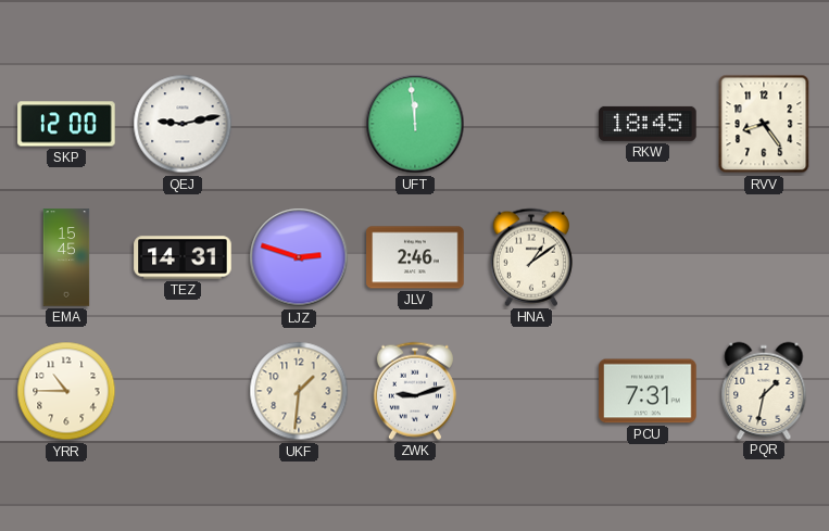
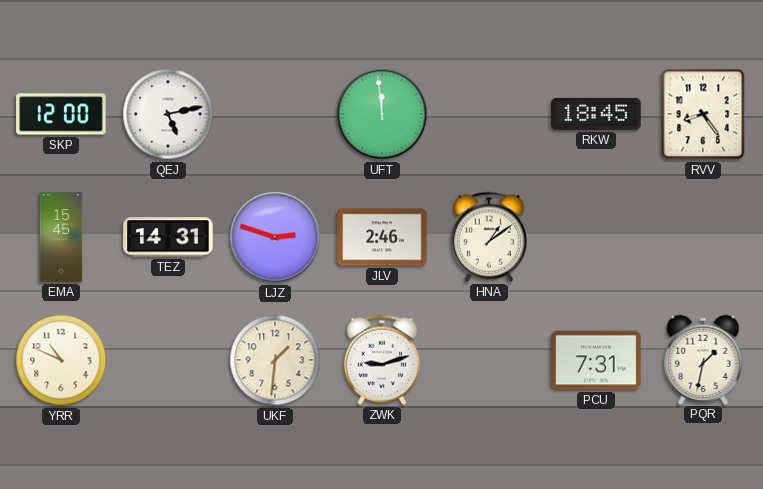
QEJ: 9:13 -> 5:13 (168, 114)
YRR: 10:45 -> 10:49 (61, 360)
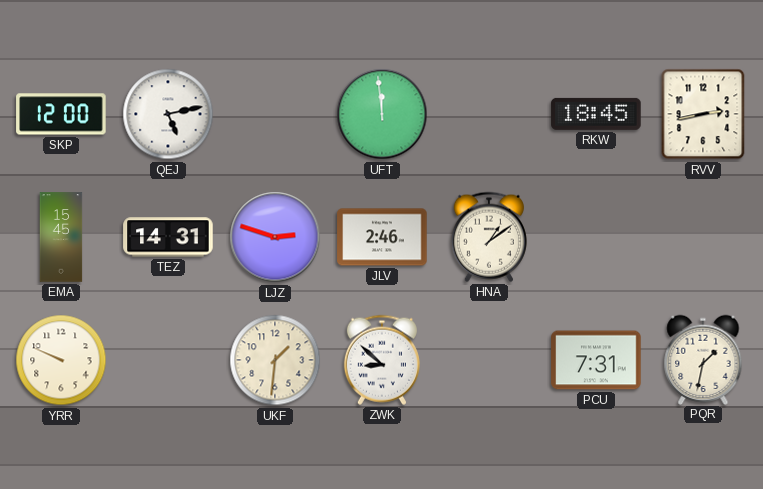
RVV: 8:24 -> 2:43 (703, 114)
YRR: 10:49 -> 9:49 (61, 360)
ZWK: 9:12 -> 8:52 (382, 360)
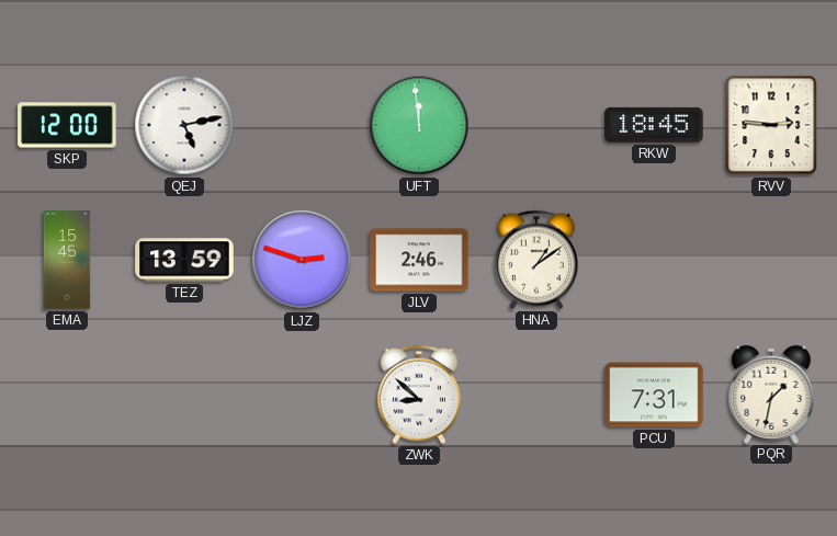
RVV: 2:43 -> 2:46 (771, 125)
TEZ: 14:31 -> 13:59 (184, 260)
YRR: 9:49 -> none (61, 360)
UKF: 1:31 -> none (275, 360)
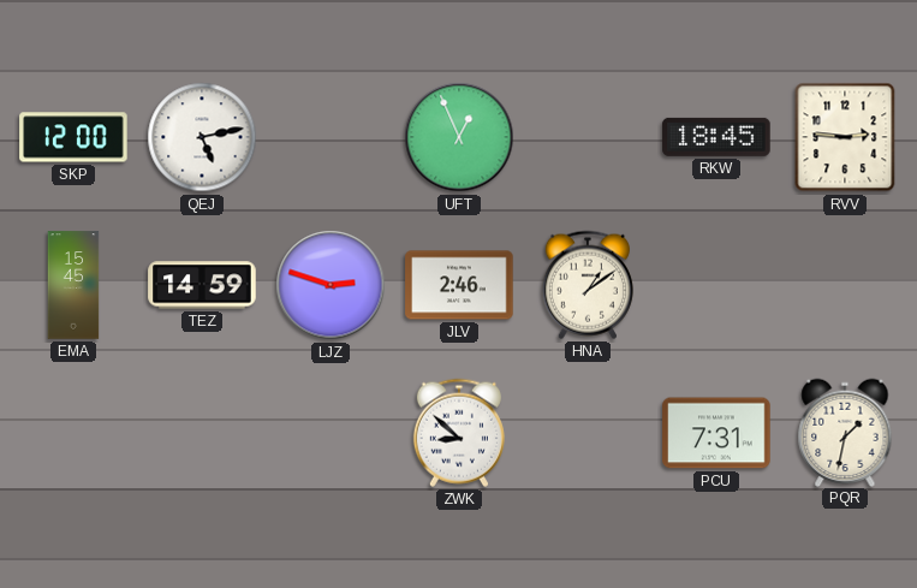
UFT: 11:59 -> 12:56 (459, 137)
TEZ: 13:59 -> 14:59 (202, 285)
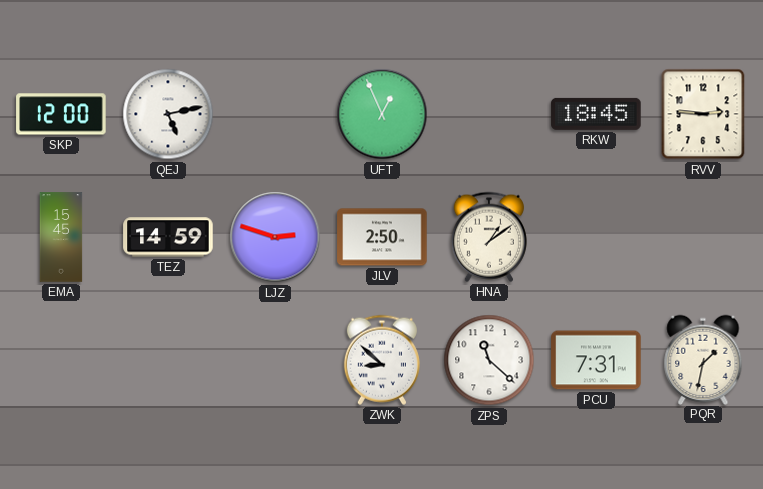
JLV: 2:46 -> 2:50 (382, 237)
ZPS: none -> 11:22 (489, 360)
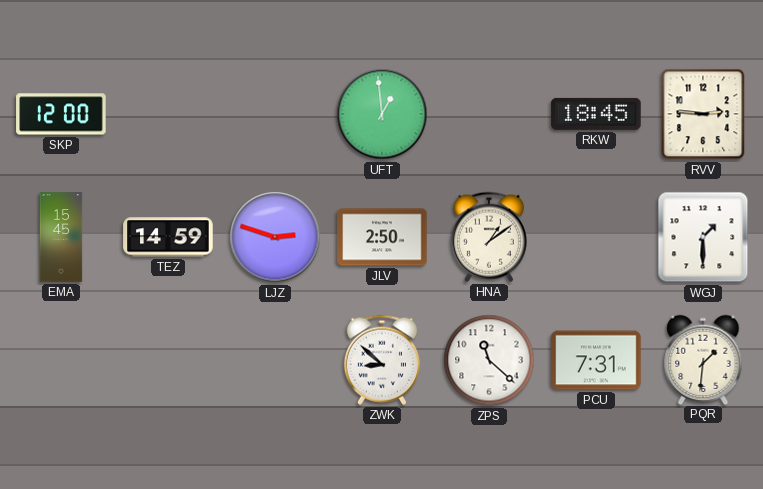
QEJ: 5:13 -> none (168, 114)
UFT: 12:56 -> 12:59 (382, 114)
WGJ: none -> 1:30 (703, 237)
PQR: 1:32 -> 1:31 (703, 359)
